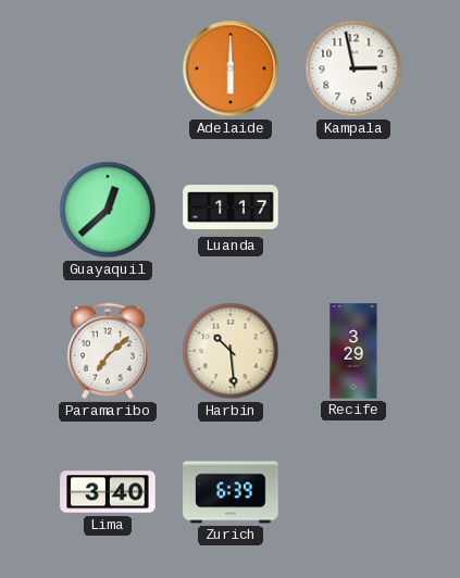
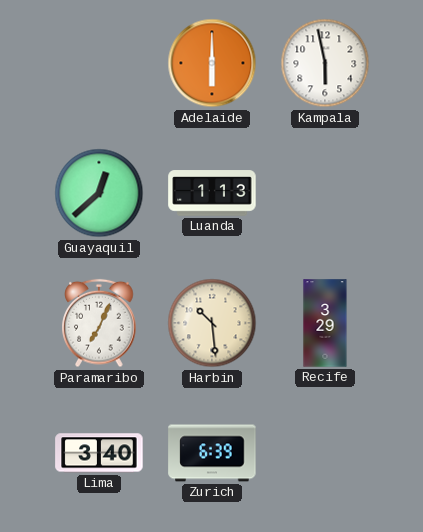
Kampala: 2:58 -> 5:58 (325, 63)
Luanda: 1:17 -> 1:13 (212, 193)
Paramaribo: 7:08 -> 7:04 (99, 323)
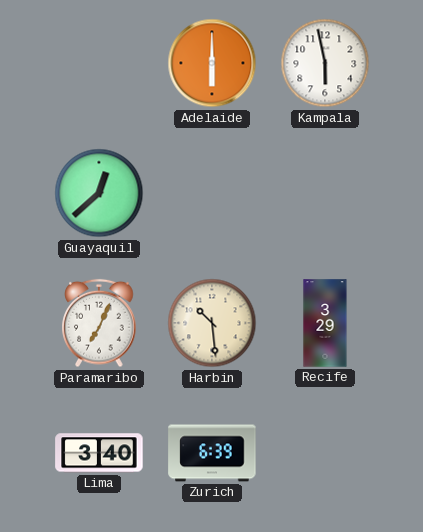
Luanda: 1:13 -> none (212, 193)
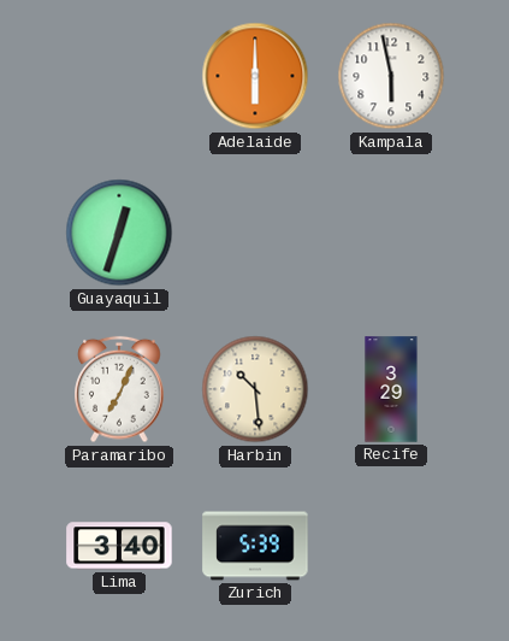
Guayaquil: 12:38 -> 12:33 (119, 233)
Zurich: 6:39 -> 5:39 (255, 546)
